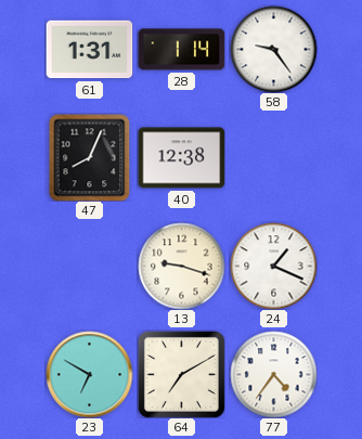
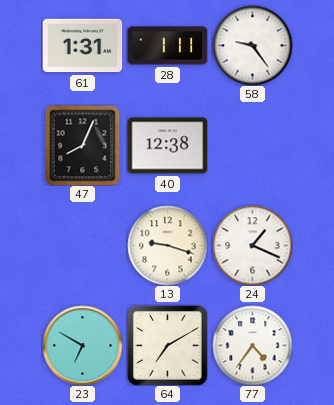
28: 1:14 -> 1:11 (167, 46)
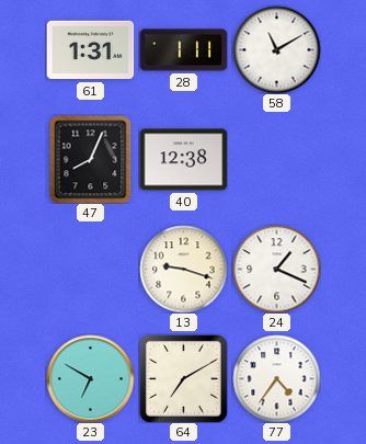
58: 9:24 -> 11:10 (276, 49)
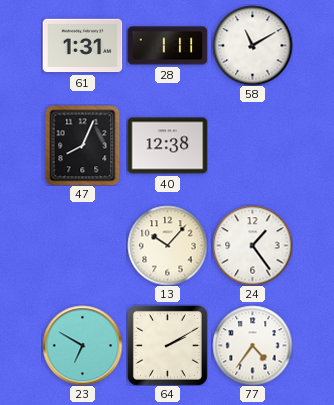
13: 9:18 -> 10:07 (167, 245)
24: 1:19 -> 1:24 (252, 245)
64: 7:10 -> 2:10 (167, 345)
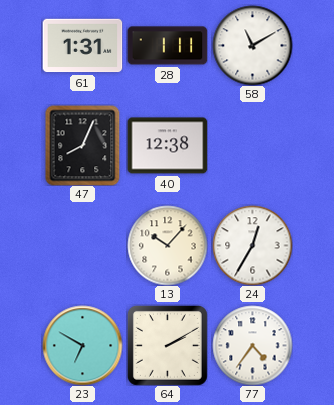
24: 1:24 -> 12:35 (252, 245)
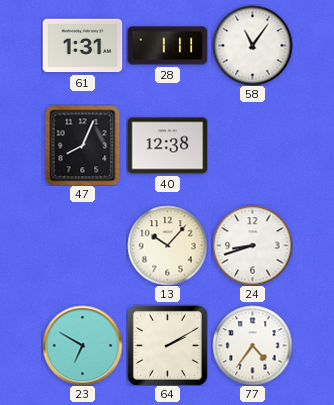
58: 11:10 -> 11:06 (252, 45)
24: 12:35 -> 8:42 (252, 245)
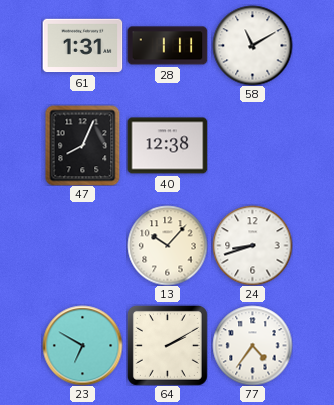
58: 11:06 -> 11:10 (252, 45)
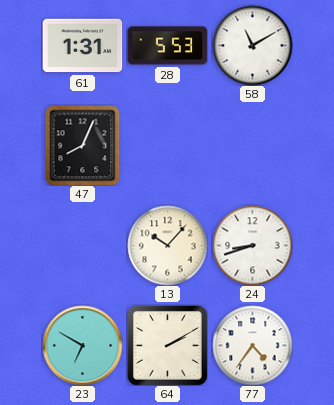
28: 1:11 -> 5:53 (167, 46)
40: 12:38 -> none (167, 146)
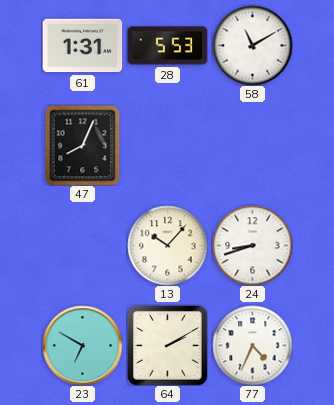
77: 4:36 -> 4:34 (252, 345)
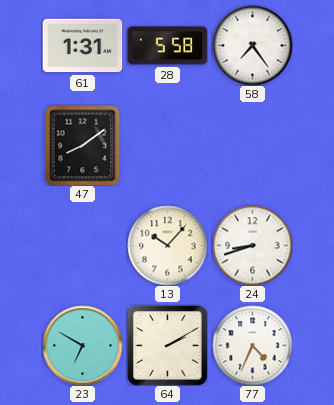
28: 5:53 -> 5:58 (167, 46)
58: 11:10 -> 7:24 (252, 45)
47: 8:04 -> 8:09 (83, 145)
